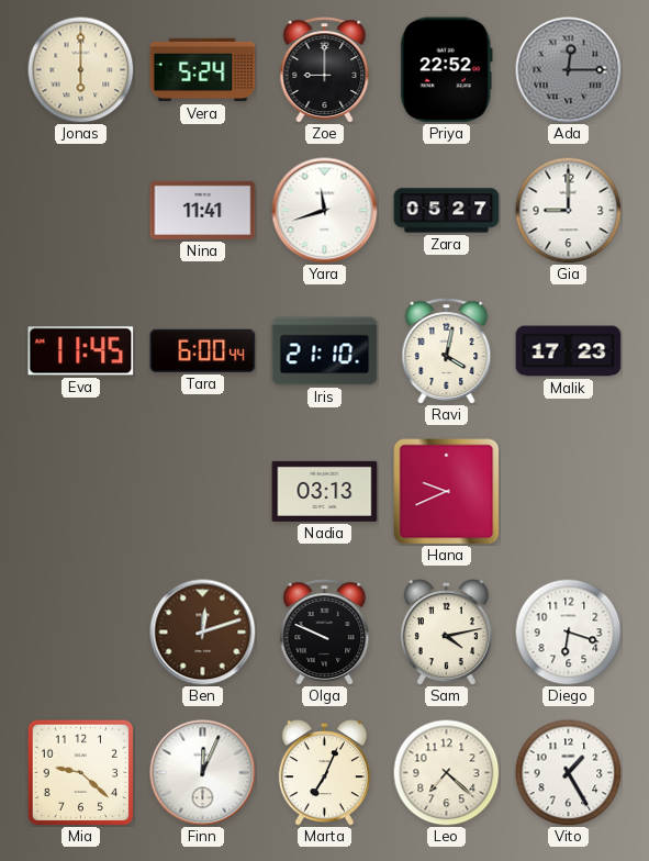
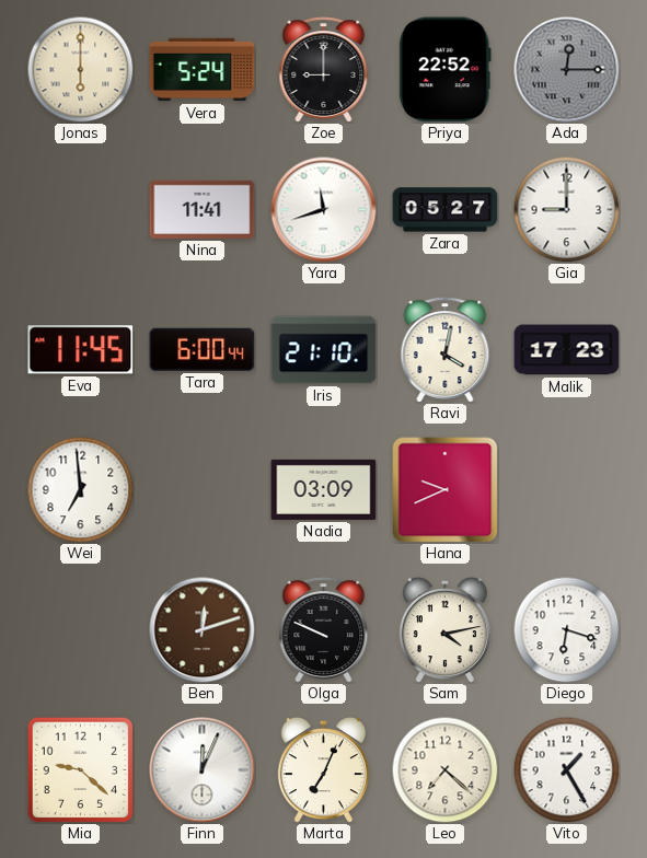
Wei: none -> 6:59 (80, 489)
Nadia: 03:13 -> 03:09 (324, 489)
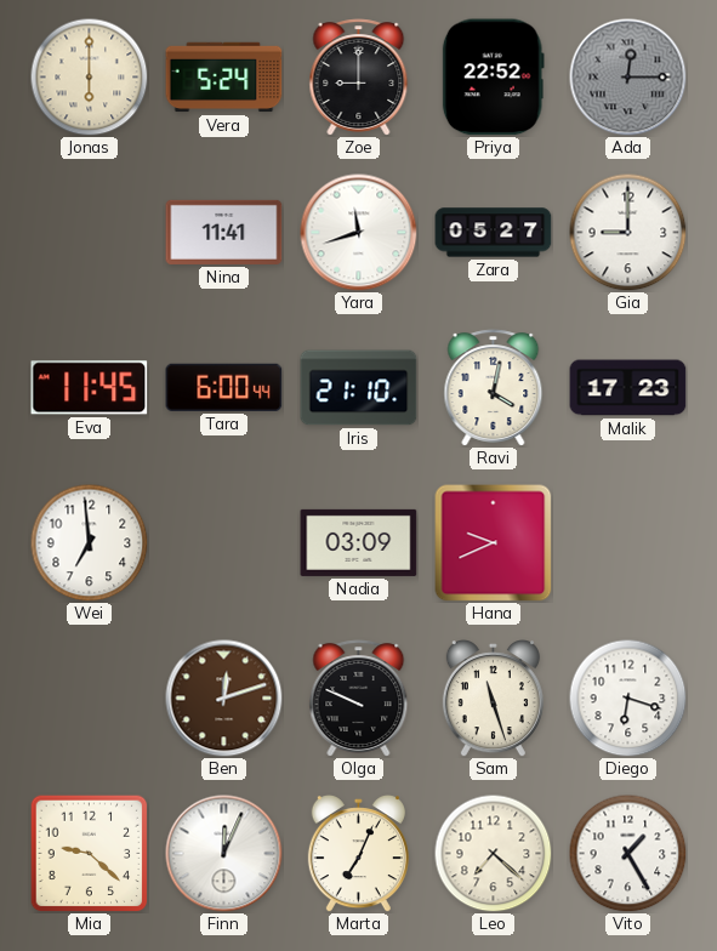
Sam: 4:13 -> 11:27 (493, 699)
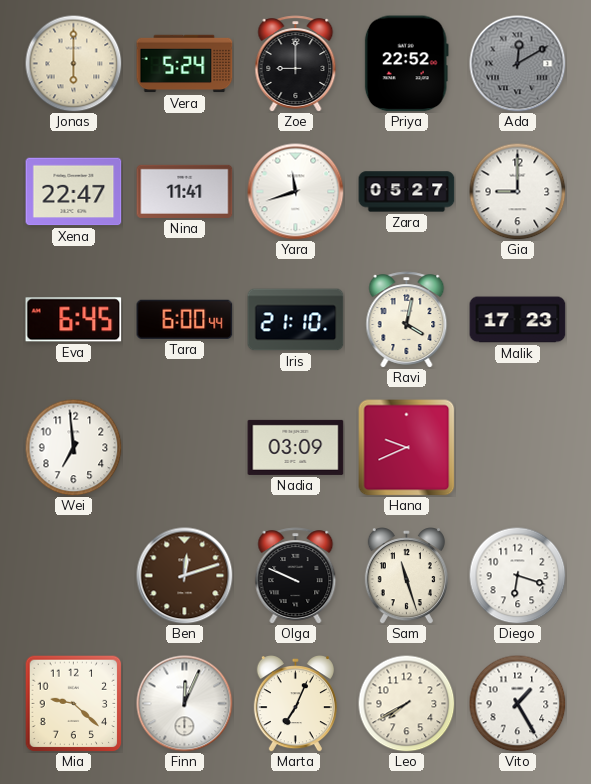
Ada: 12:15 -> 12:10 (518, 64)
Xena: none -> 22:47 (74, 192)
Eva: 11:45 -> 6:45 (74, 320)
Leo: 7:22 -> 7:40 (406, 703)
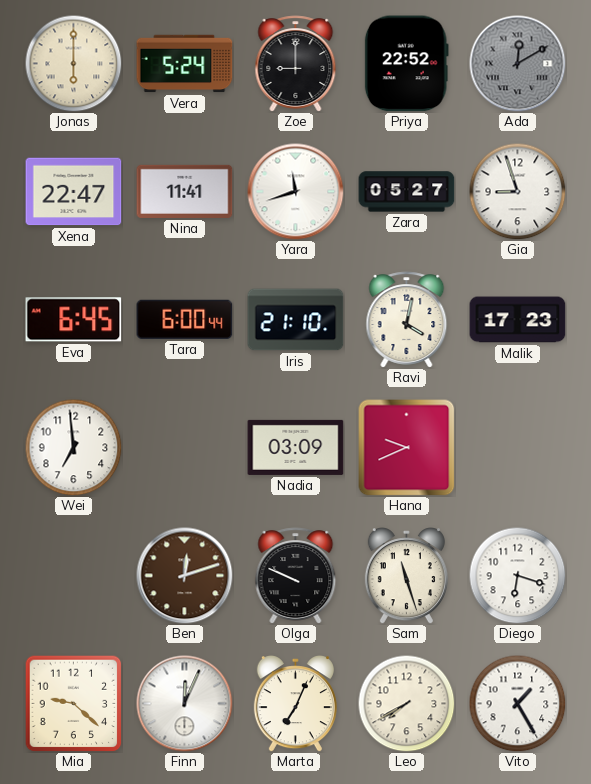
Gia: 9:00 -> 8:57 (517, 191)
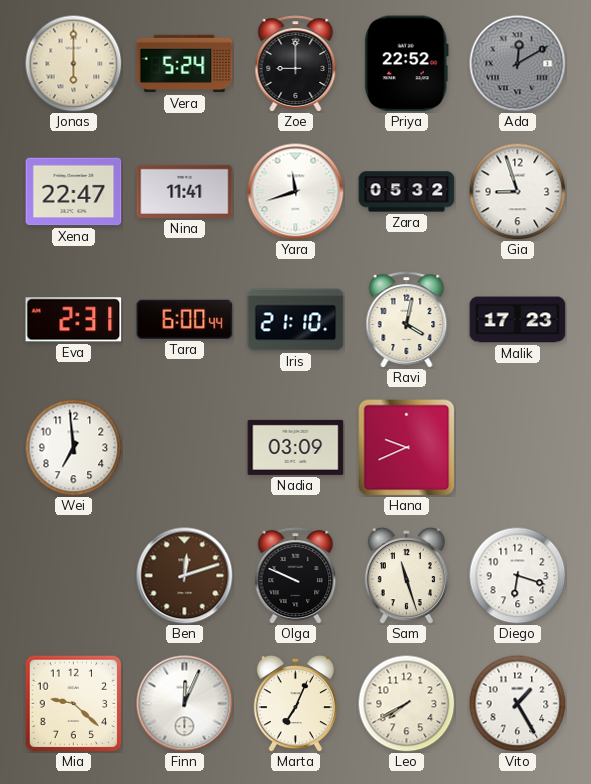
Zara: 05:27 -> 05:32 (407, 192)
Eva: 6:45 -> 2:31 (74, 320)
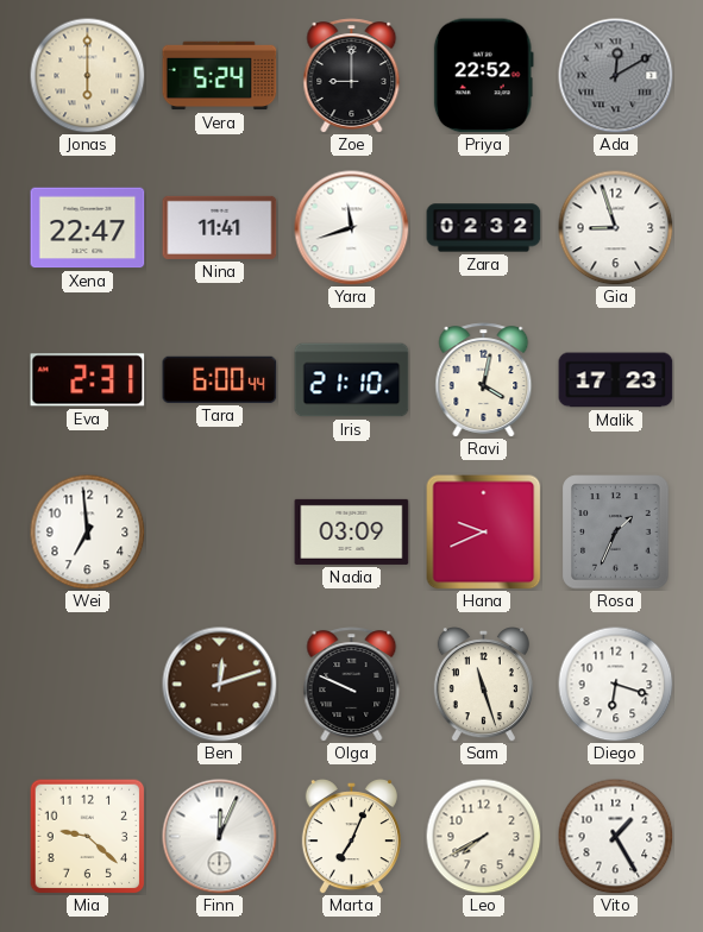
Zara: 05:32 -> 02:32 (484, 228)
Rosa: none -> 1:34 (616, 533)
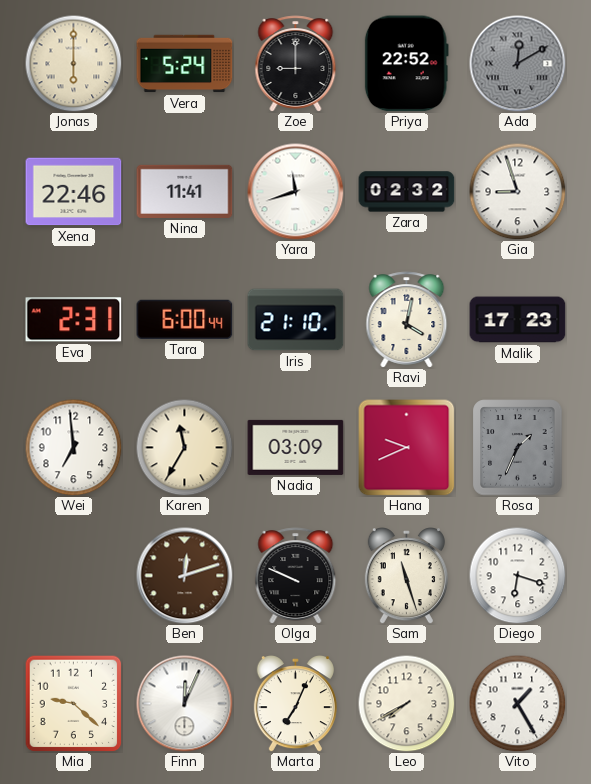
Xena: 22:47 -> 22:46 (74, 192)
Karen: none -> 11:35 (184, 447)
